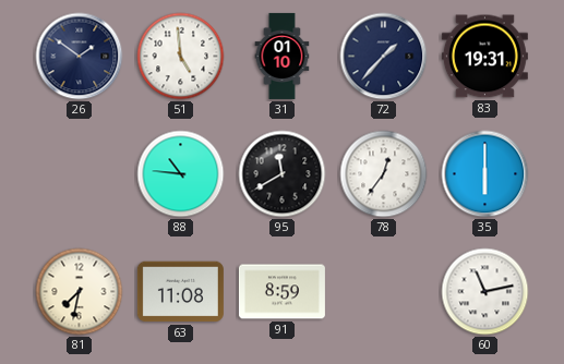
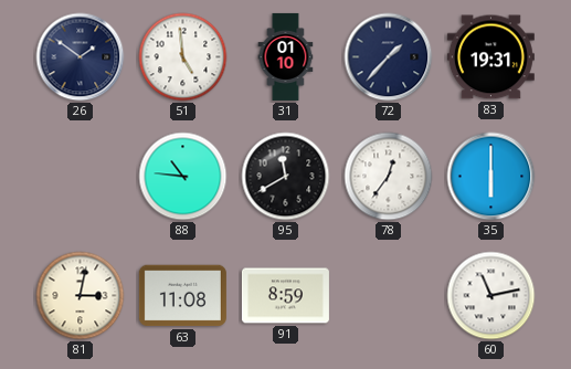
81: 7:32 -> 3:02 (81, 296)
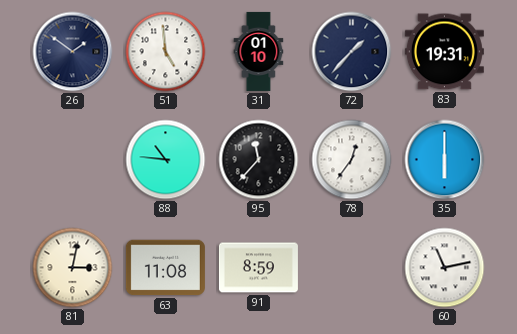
95: 11:40 -> 11:37 (259, 160)
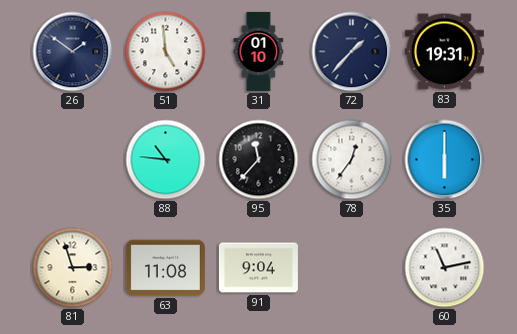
81: 3:02 -> 2:57 (73, 268)
91: 8:59 -> 9:04 (258, 268)
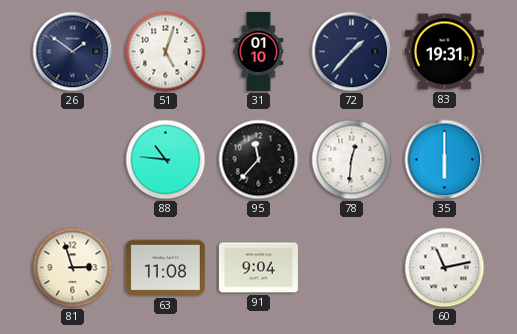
51: 4:59 -> 5:03 (166, 52)
78: 12:36 -> 12:31 (352, 160)
